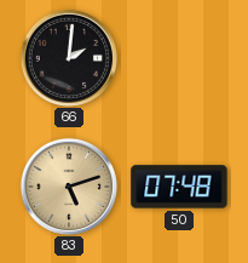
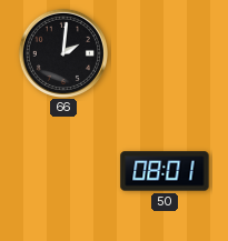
83: 5:12 -> none (68, 185)
50: 07:48 -> 08:01 (165, 171)
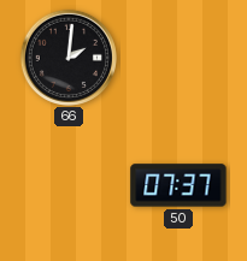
50: 08:01 -> 07:37 (178, 185)
